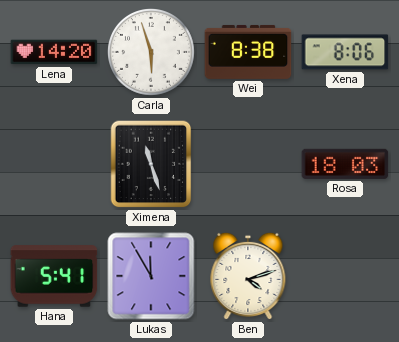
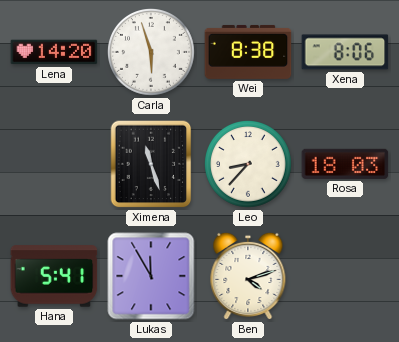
Leo: none -> 8:37 (249, 165)
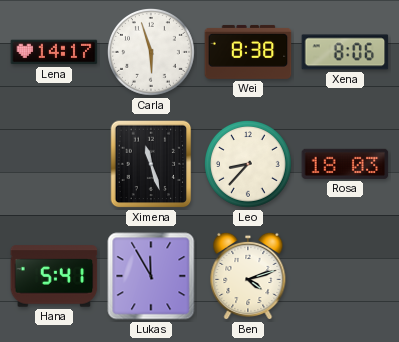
Lena: 14:20 -> 14:17 (54, 52)
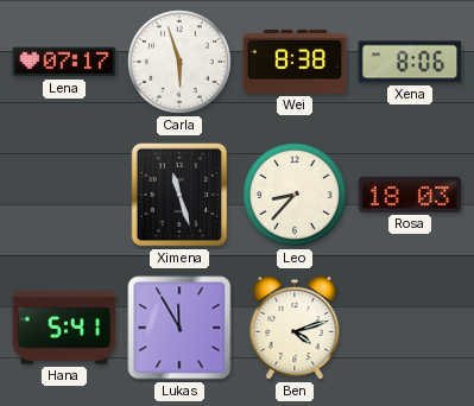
Lena: 14:17 -> 07:17 (64, 62)
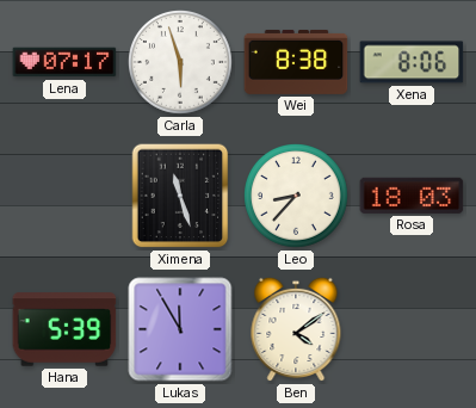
Hana: 5:41 -> 5:39 (64, 329)
Ben: 4:12 -> 4:09 (296, 329)
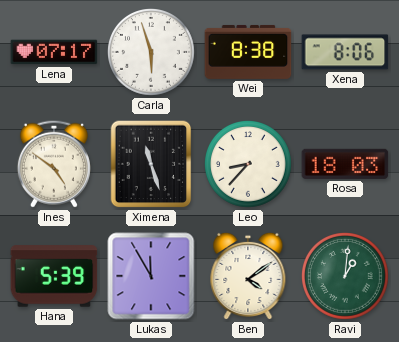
Ines: none -> 4:51 (54, 164)
Ravi: none -> 1:01 (346, 277)
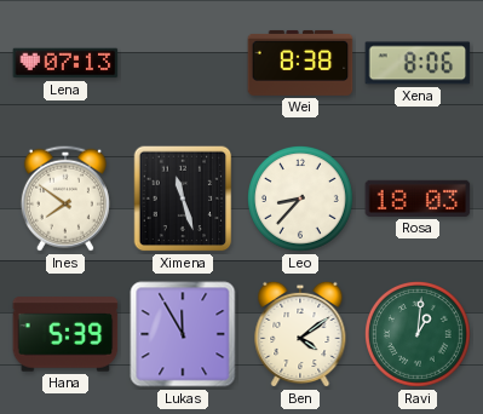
Lena: 07:17 -> 07:13 (65, 63)
Carla: 5:57 -> none (152, 53)
Ines: 4:51 -> 7:51 (65, 199)
